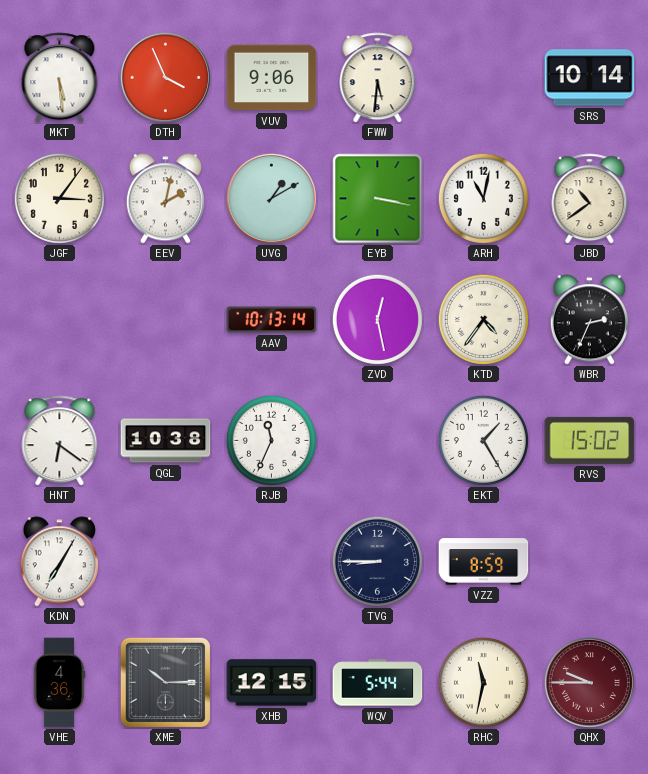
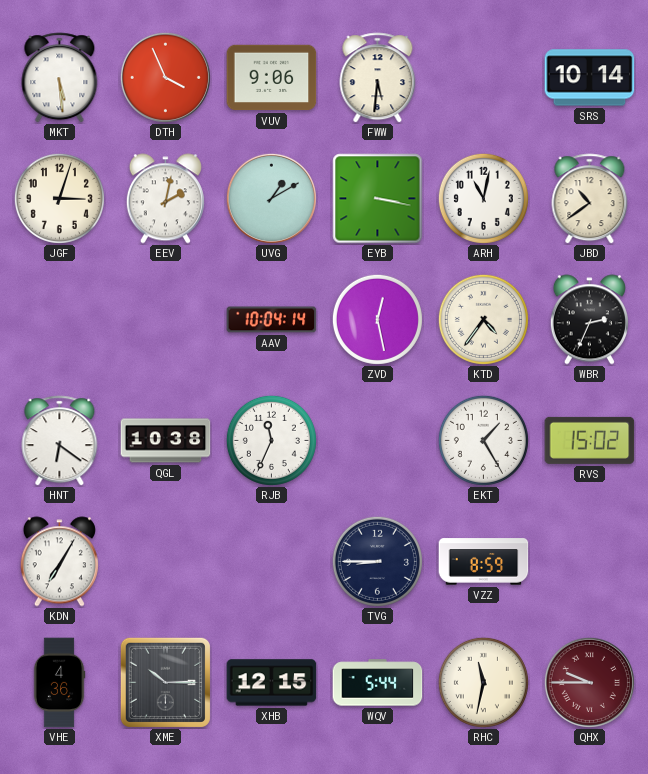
JGF: 3:06 -> 3:03 (59, 198)
AAV: 10:13 -> 10:04 (272, 320)
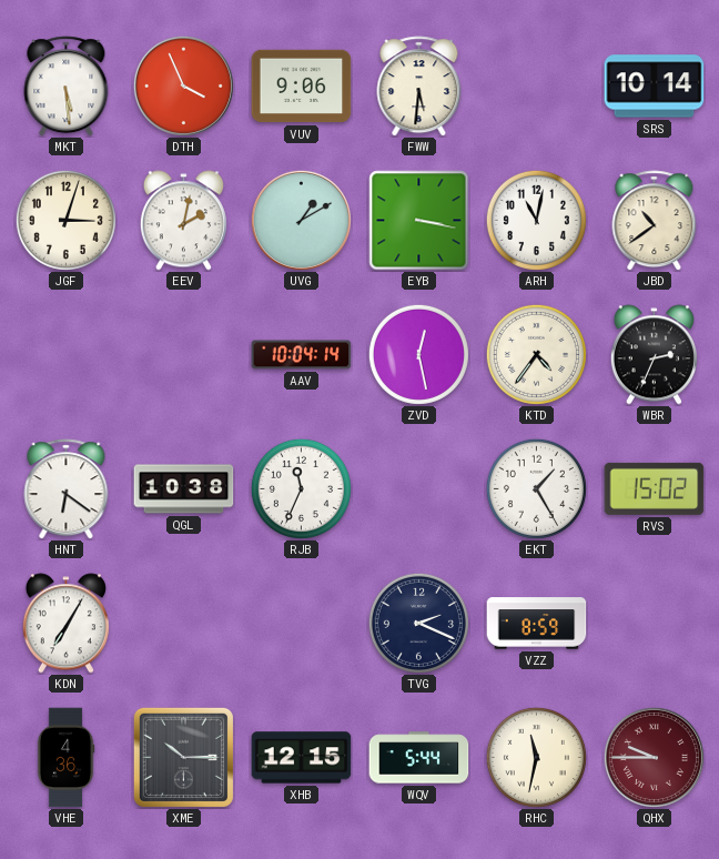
TVG: 8:45 -> 2:19 (418, 623)
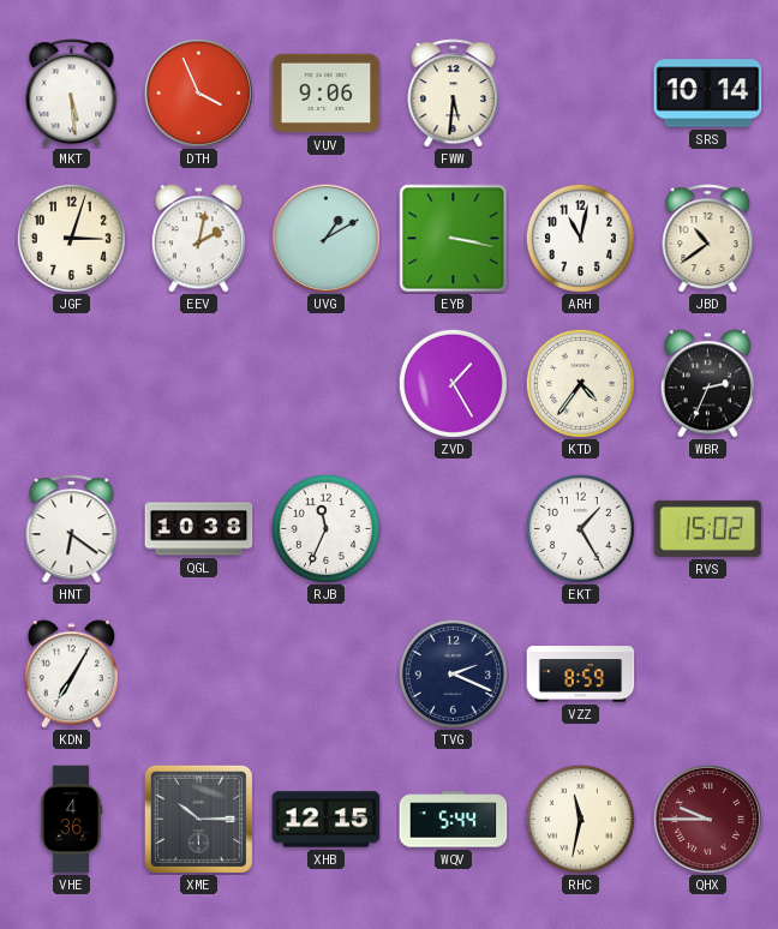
AAV: 10:04 -> none (302, 355)
ZVD: 12:28 -> 1:25 (453, 383)
